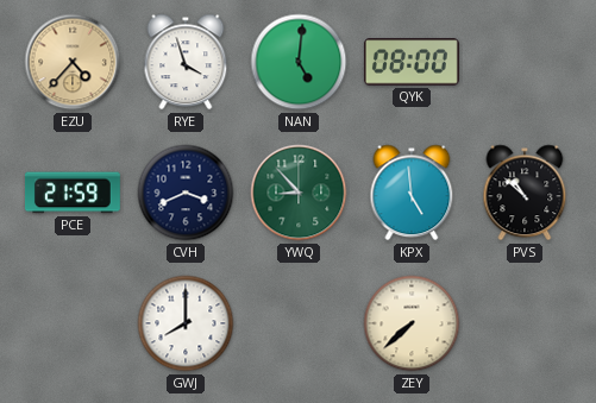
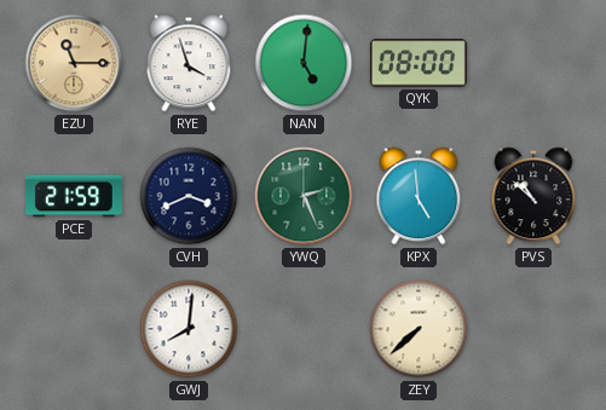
EZU: 4:37 -> 11:15 (74, 63)
YWQ: 8:53 -> 2:26 (304, 196)
GWJ: 8:00 -> 8:01 (189, 329)
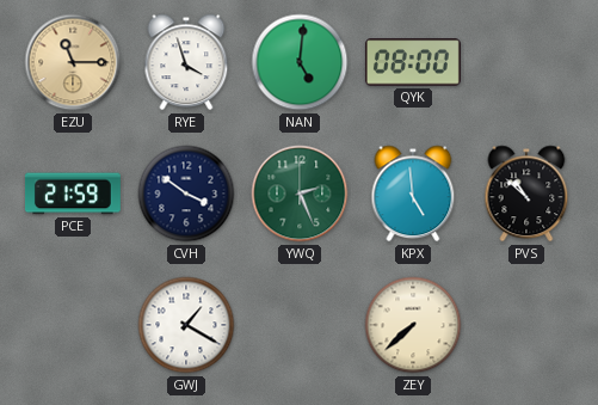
CVH: 3:41 -> 3:51 (186, 194)
GWJ: 8:01 -> 1:20 (186, 325)
